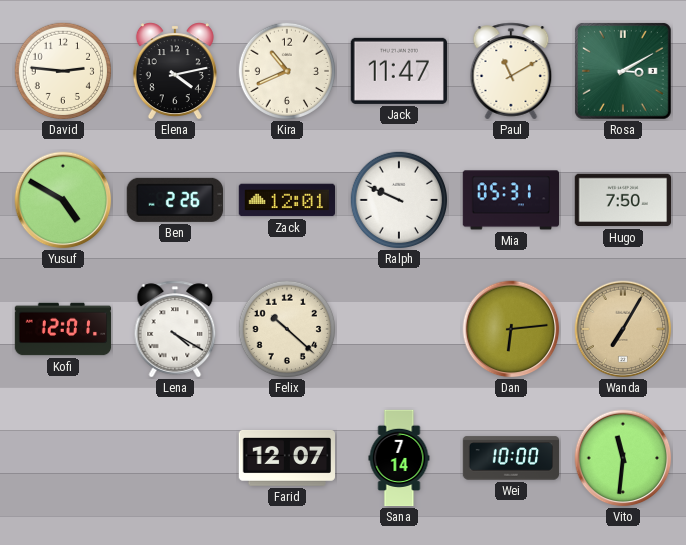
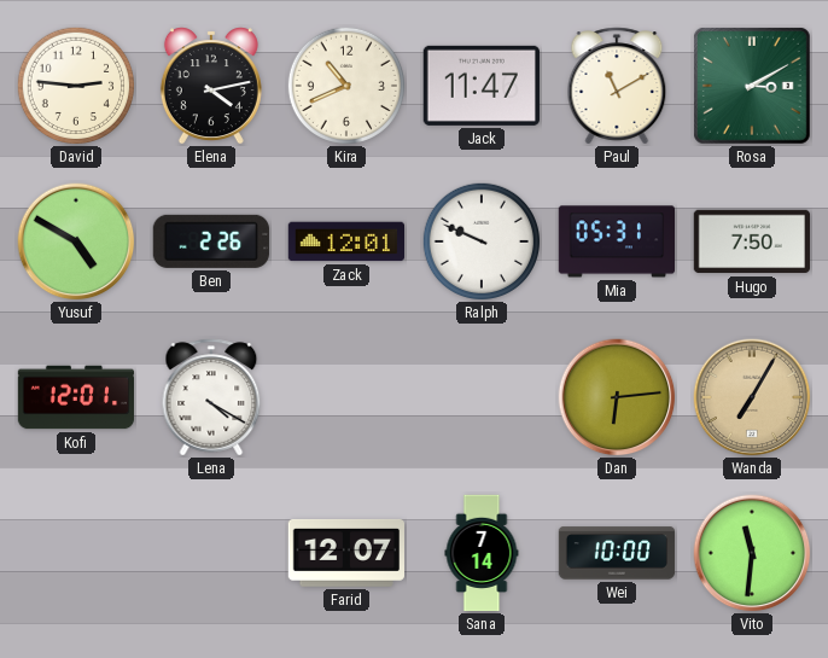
Felix: 10:22 -> none (286, 328)
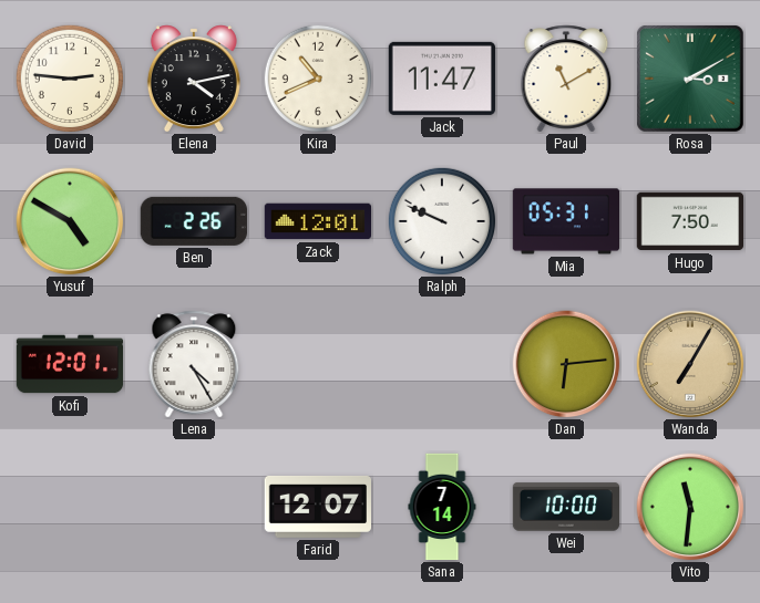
Lena: 4:20 -> 4:25 (194, 364)
